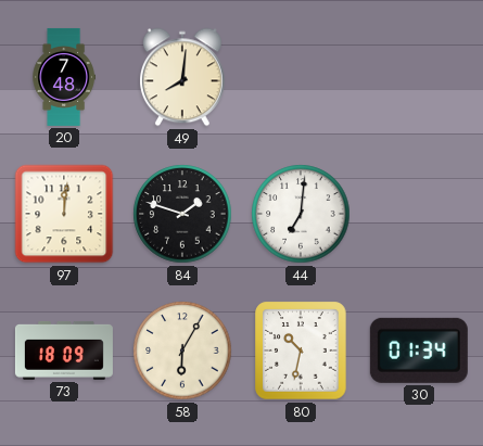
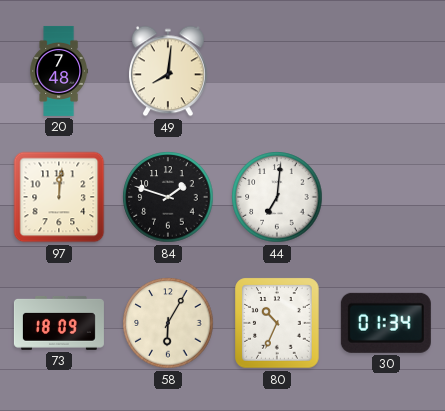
80: 10:32 -> 10:34 (277, 323)
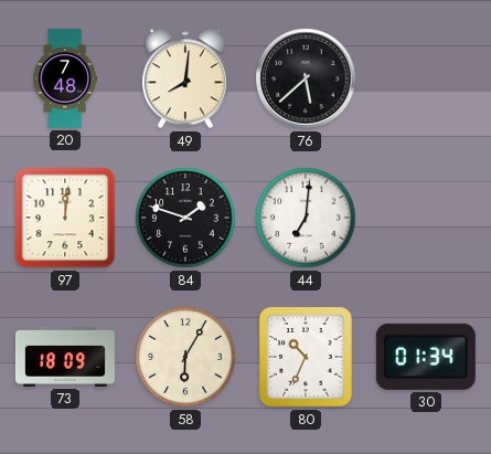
76: none -> 5:38 (306, 78)
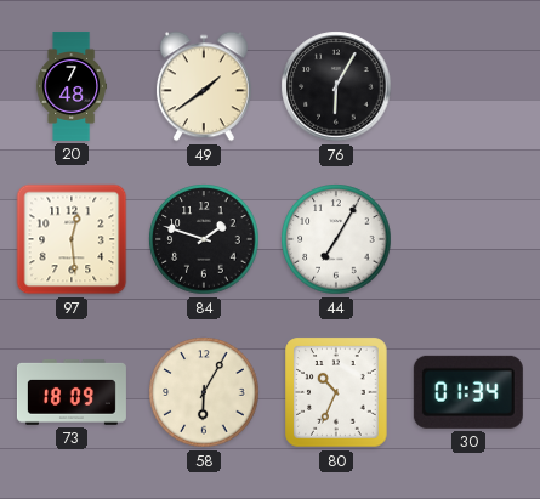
49: 8:01 -> 1:39 (204, 86)
76: 5:38 -> 6:05 (336, 86)
97: 12:01 -> 12:29 (72, 239)
44: 7:01 -> 7:05 (336, 239)
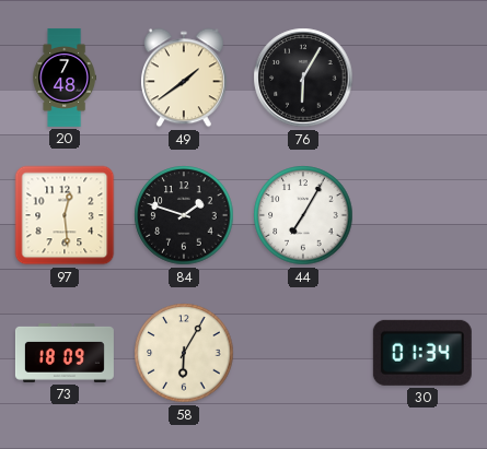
80: 10:34 -> none (336, 392)
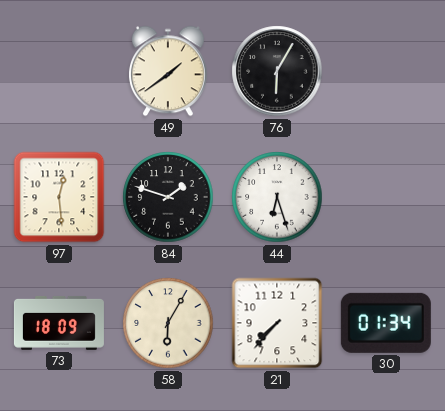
20: 7:48 -> none (63, 78)
44: 7:05 -> 6:27 (277, 197)
21: none -> 7:37 (277, 323)
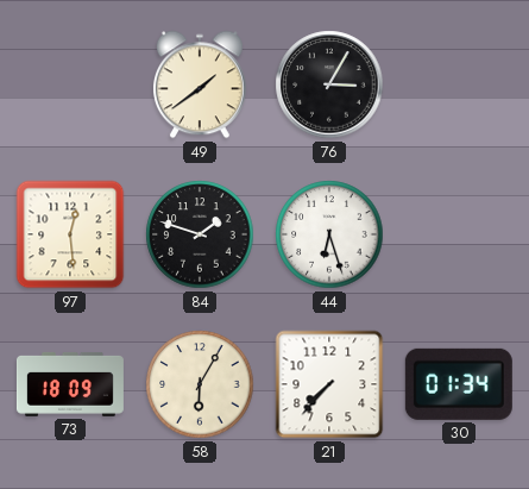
76: 6:05 -> 3:05 (329, 84)
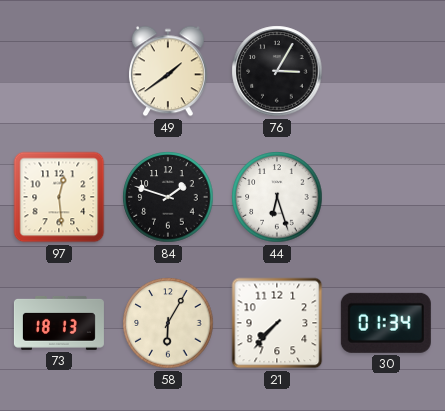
73: 18:09 -> 18:13 (59, 323)
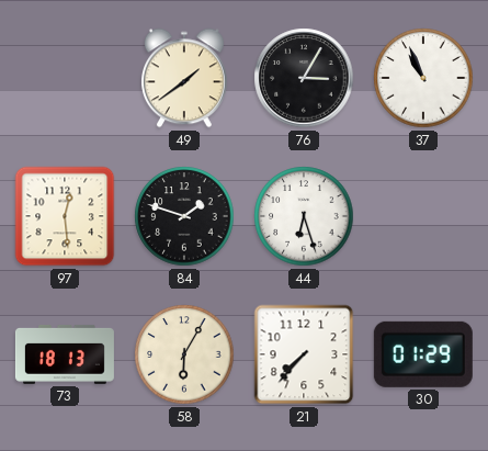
37: none -> 10:56 (423, 78)
30: 01:34 -> 01:29 (423, 354)
